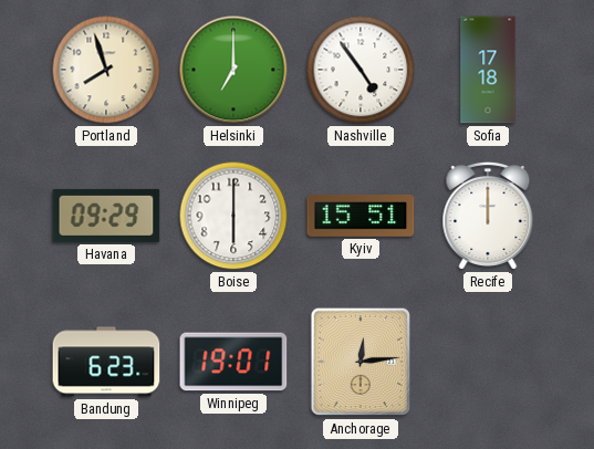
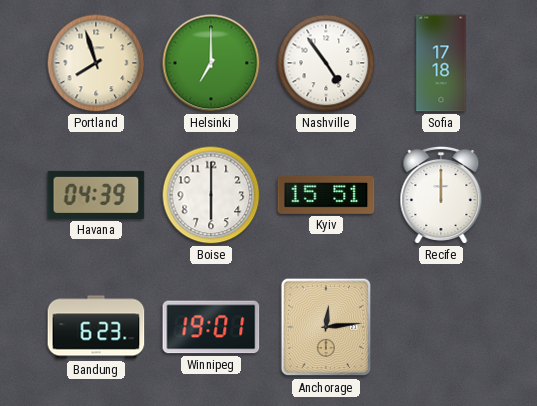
Havana: 09:29 -> 04:39 (96, 195)
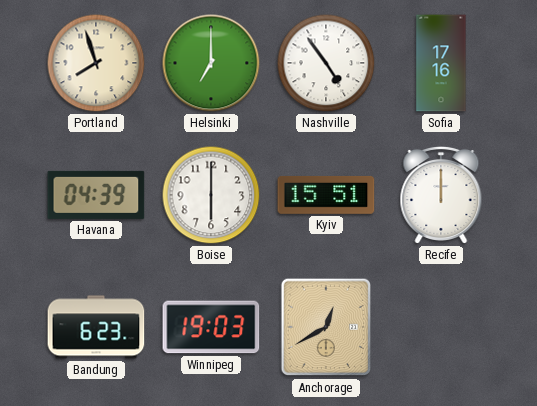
Sofia: 17:18 -> 17:16 (441, 63)
Winnipeg: 19:01 -> 19:03 (211, 327)
Anchorage: 12:14 -> 12:40 (326, 327)
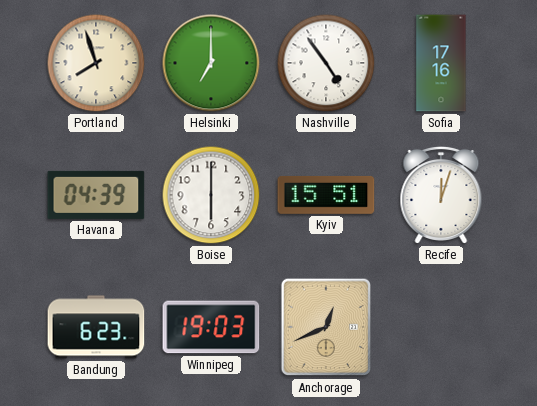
Recife: 12:00 -> 12:03 (441, 195)
Anchorage: 12:40 -> 12:41 (326, 327)
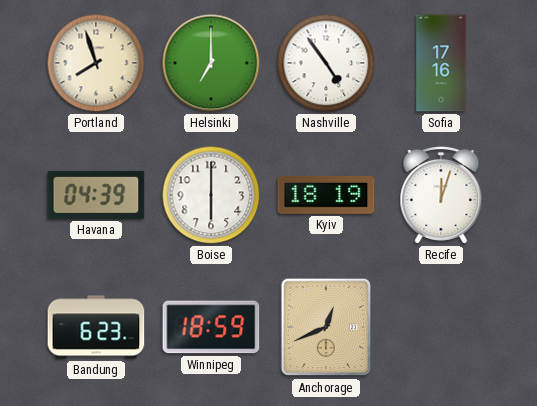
Kyiv: 15:51 -> 18:19 (326, 195)
Winnipeg: 19:03 -> 18:59 (211, 327)
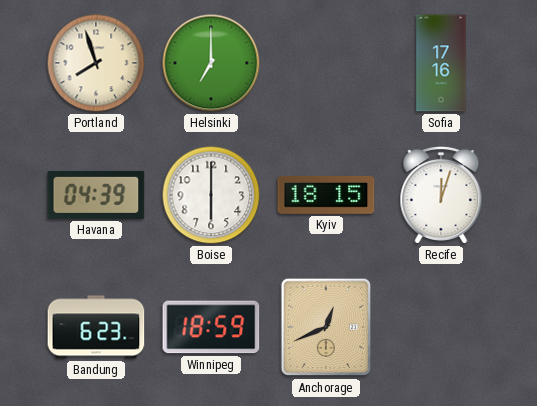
Nashville: 4:54 -> none (326, 63)
Kyiv: 18:19 -> 18:15 (326, 195)
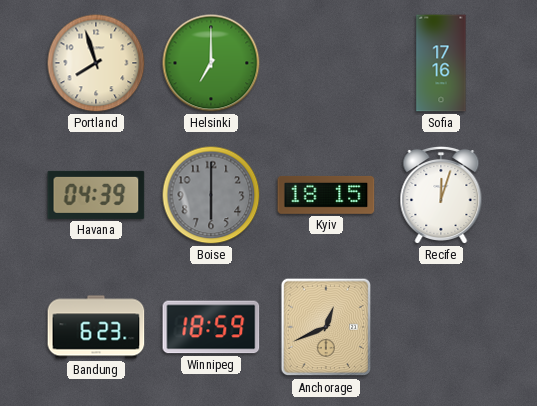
Boise dial: white -> grey (211, 195)
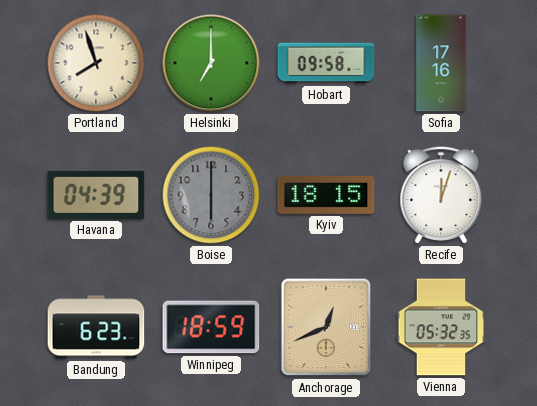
Hobart: none -> 09:58 (326, 63)
Vienna: none -> 05:32 (441, 327)
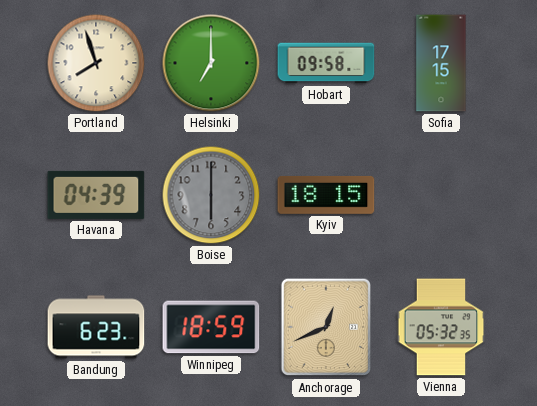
Sofia: 17:16 -> 17:15 (441, 63)
Recife: 12:03 -> none (441, 195)
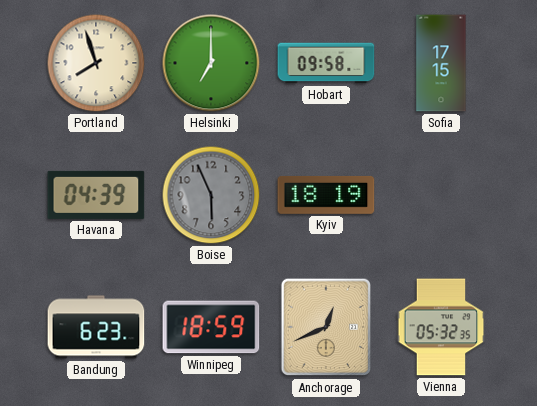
Boise: 6:00 -> 5:56 (211, 195)
Kyiv: 18:15 -> 18:19 (326, 195)
